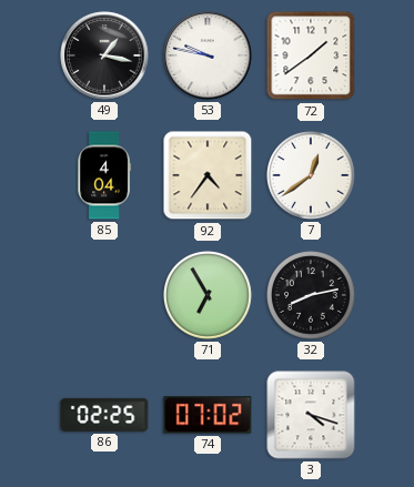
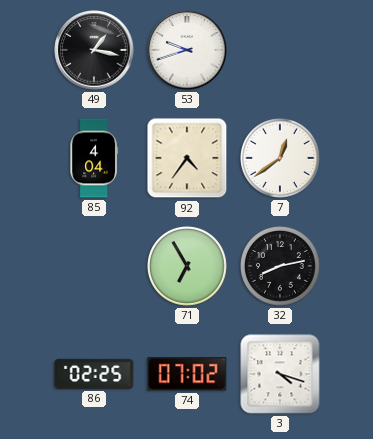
53: 9:47 -> 9:42 (187, 50)
72: 1:39 -> none (311, 55)
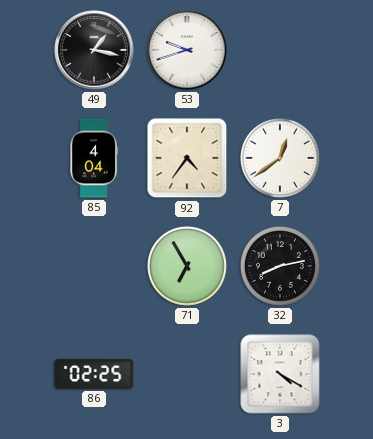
74: 07:02 -> none (187, 374)
3: 4:18 -> 4:20 (280, 374)
